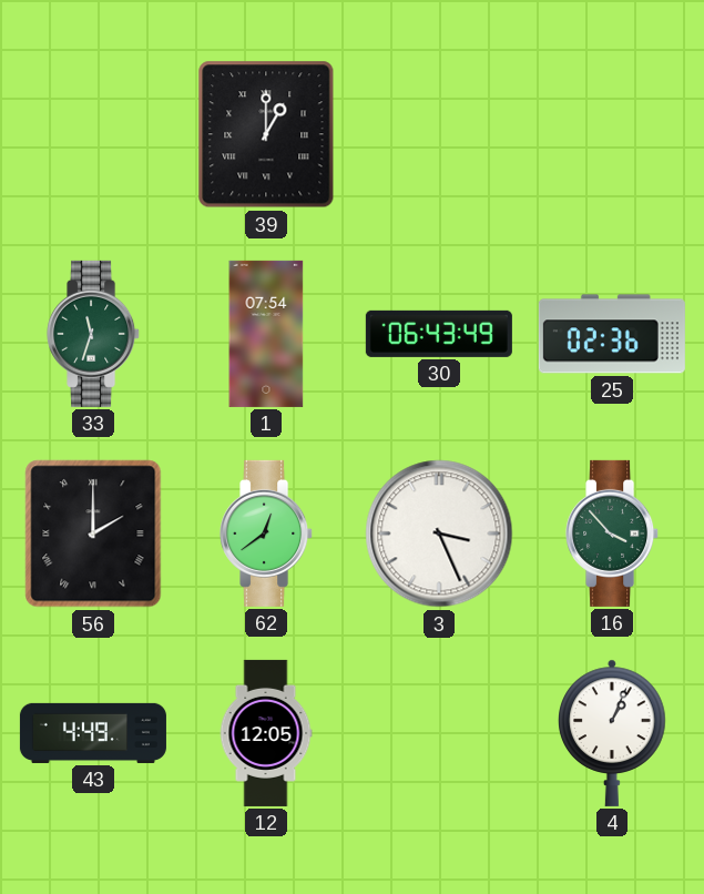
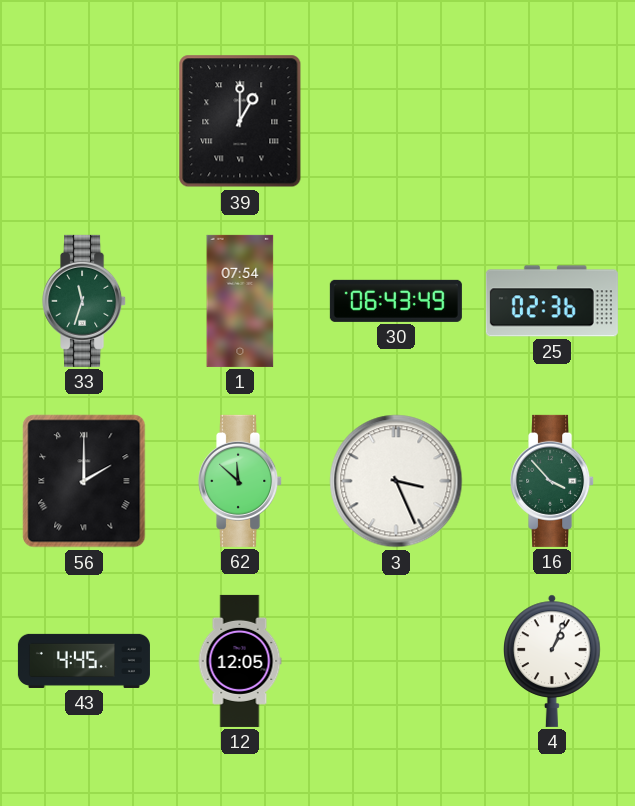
62: 12:39 -> 11:52 (241, 481)
43: 4:49 -> 4:45 (84, 661)
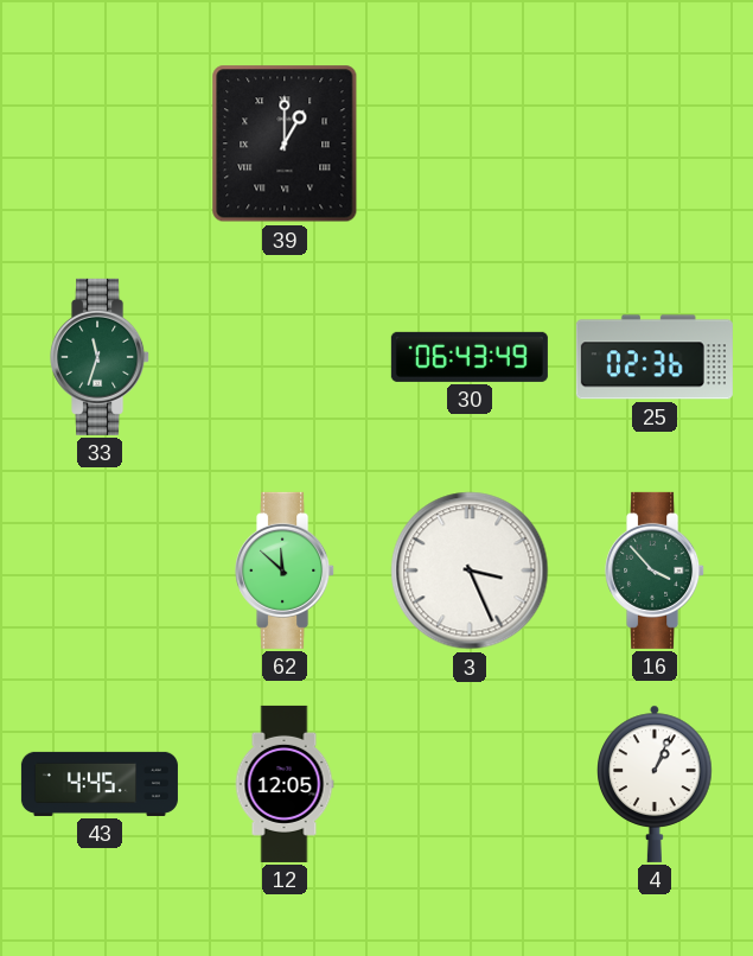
1: 07:54 -> none (240, 301)
56: 2:00 -> none (84, 481)
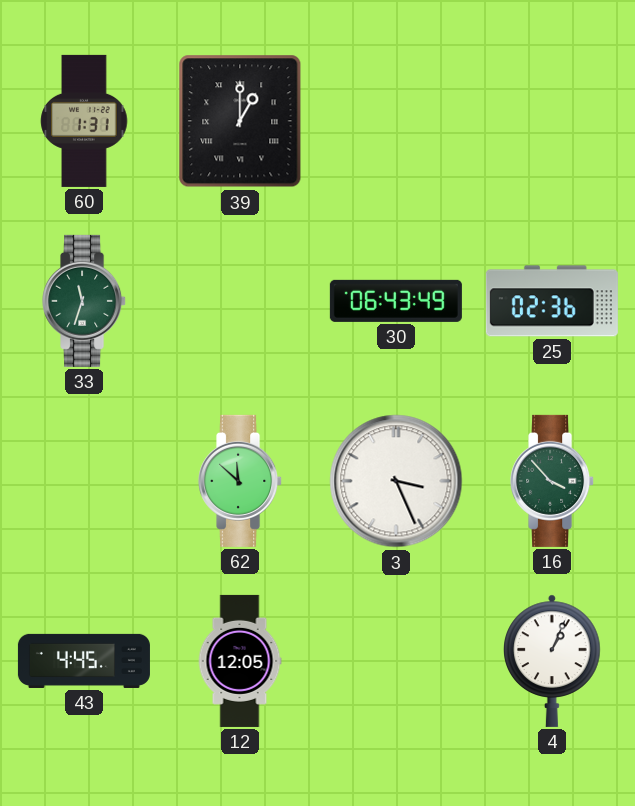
60: none -> 1:31 (84, 121)
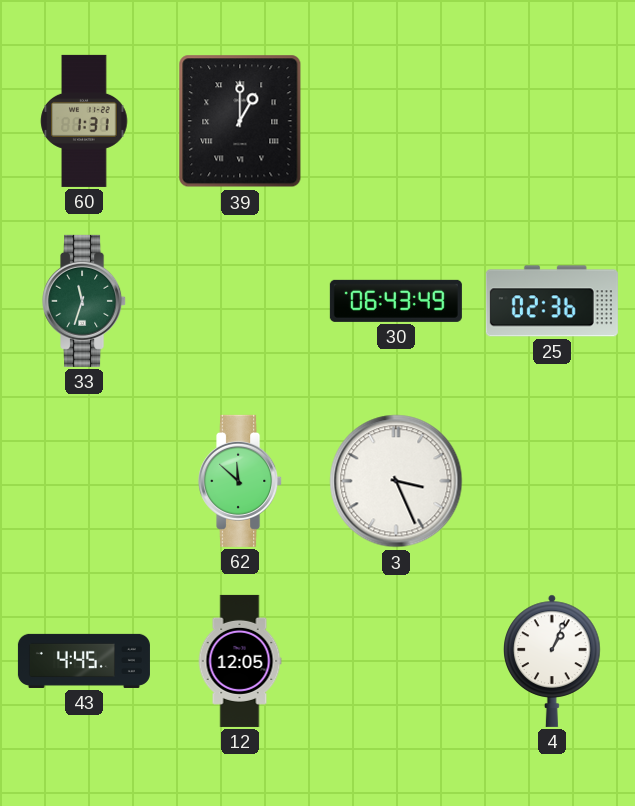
16: 3:53 -> none (553, 481)
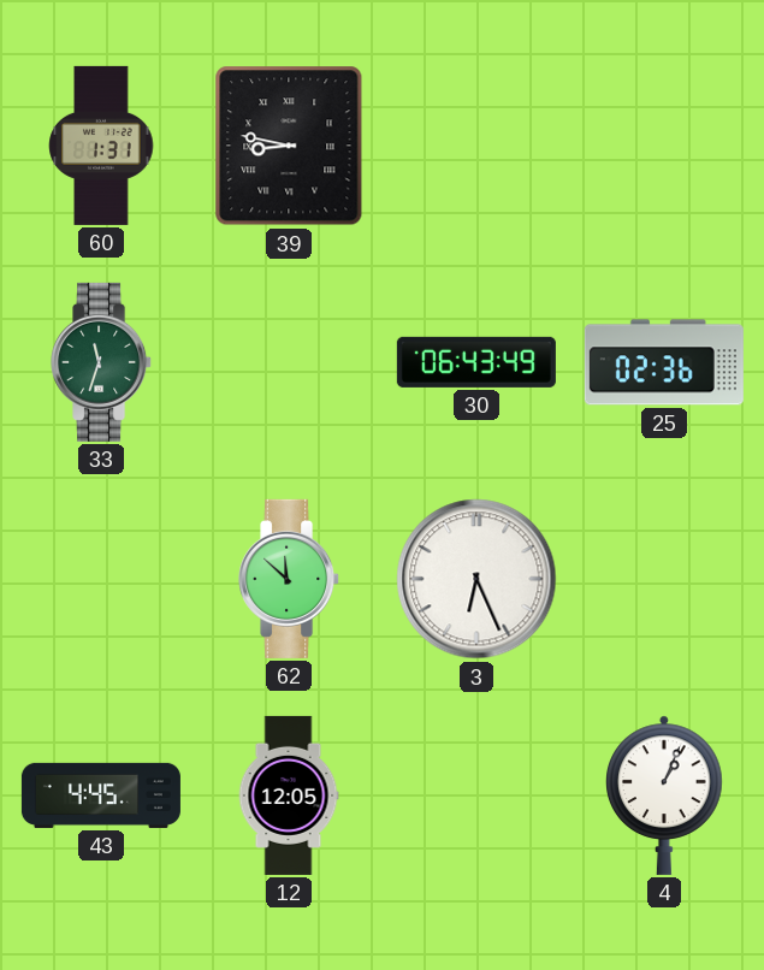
39: 1:00 -> 8:47 (289, 146)
3: 3:26 -> 6:26 (476, 579)
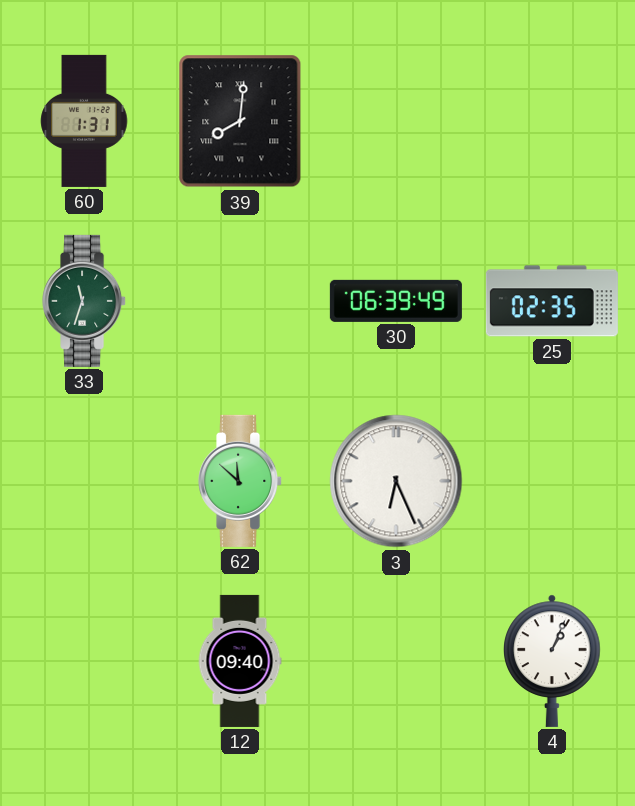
39: 8:47 -> 8:01 (240, 121)
30: 06:43 -> 06:39 (396, 301)
25: 02:36 -> 02:35 (552, 301)
43: 4:45 -> none (101, 795)
12: 12:05 -> 09:40 (240, 661)
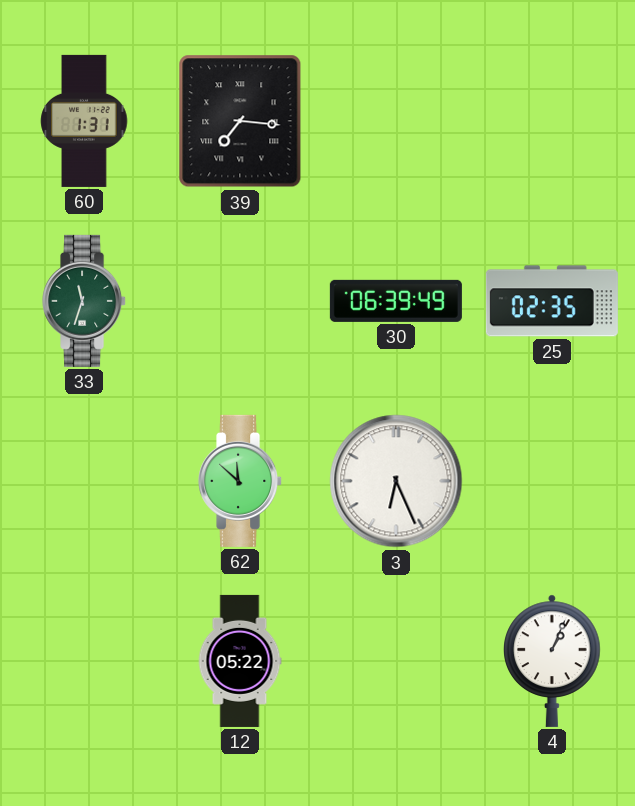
39: 8:01 -> 7:16 (240, 121)
12: 09:40 -> 05:22 (240, 661)
